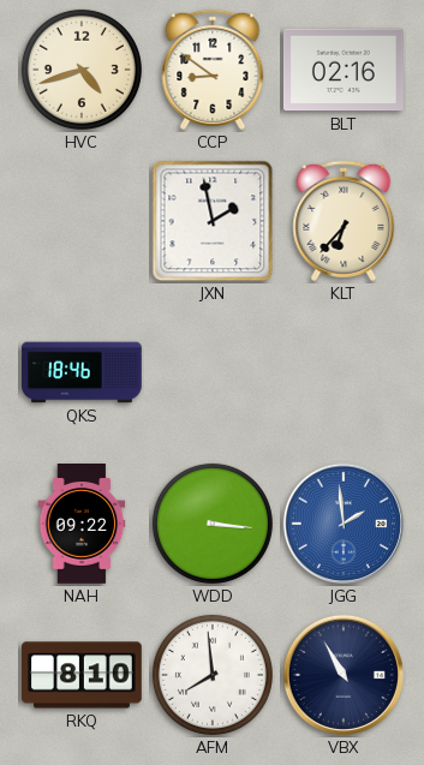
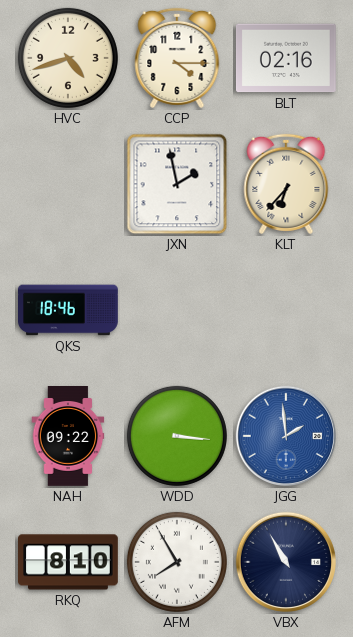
CCP: 8:51 -> 4:15 (177, 58)
AFM: 7:59 -> 7:55 (177, 562)
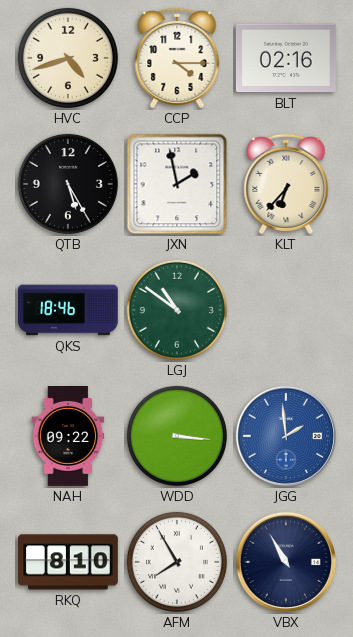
QTB: none -> 5:25 (68, 184)
LGJ: none -> 10:51 (177, 310)
